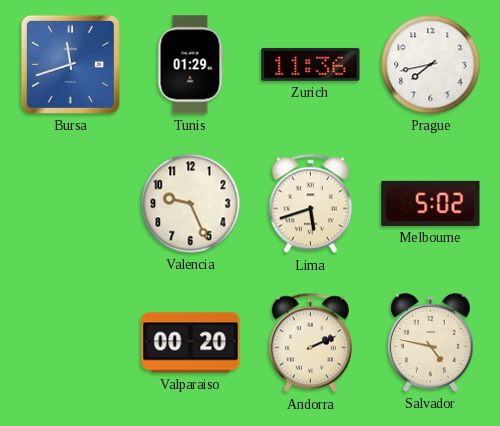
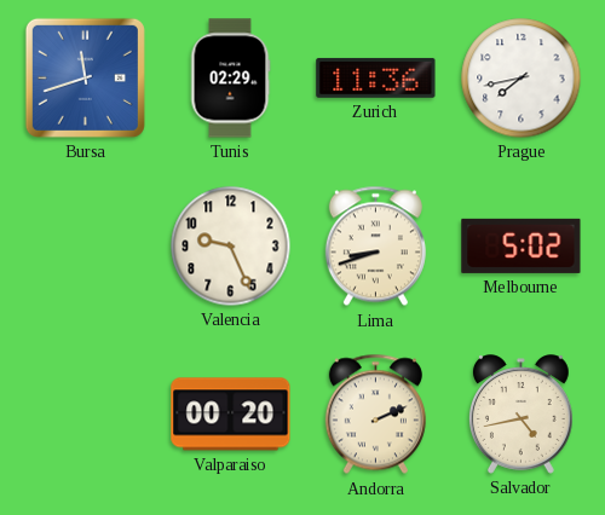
Tunis: 01:29 -> 02:29 (230, 79)
Lima: 5:42 -> 8:42 (375, 247)
Salvador: 4:47 -> 4:43 (522, 415)
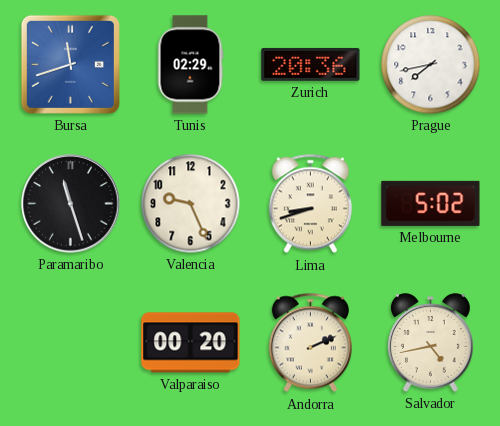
Zurich: 11:36 -> 20:36 (311, 64)
Paramaribo: none -> 11:27 (71, 204)
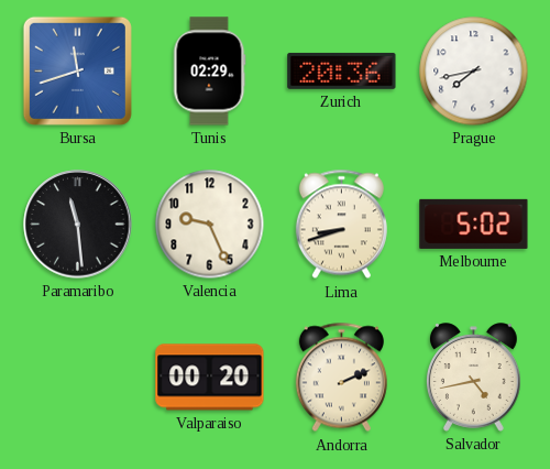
Paramaribo: 11:27 -> 11:29 (78, 225)
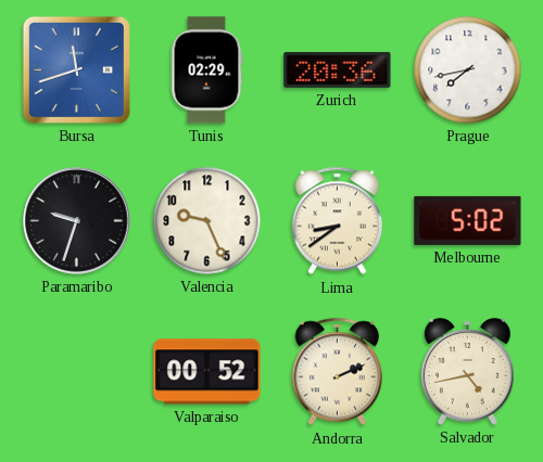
Paramaribo: 11:29 -> 9:33 (77, 221)
Lima: 8:42 -> 8:39 (337, 221)
Valparaiso: 00:20 -> 00:52 (207, 372)
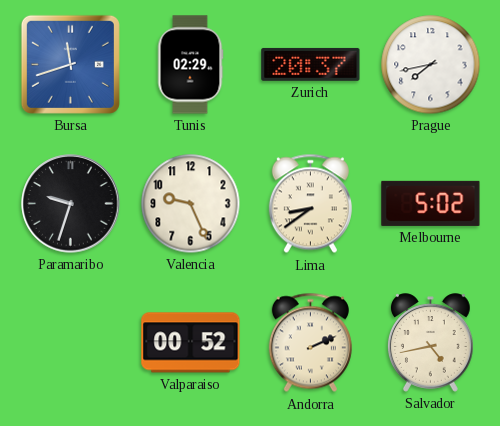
Zurich: 20:36 -> 20:37 (311, 64)
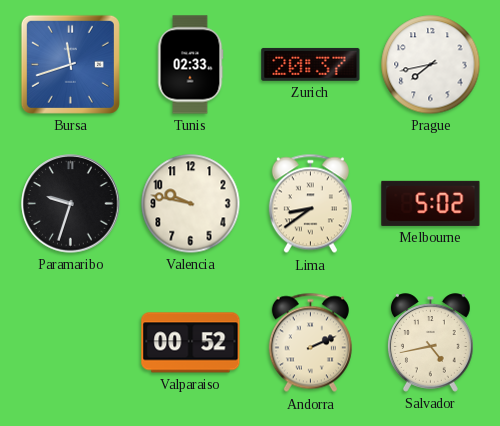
Tunis: 02:29 -> 02:33 (190, 65)
Valencia: 9:26 -> 9:47 (191, 204)
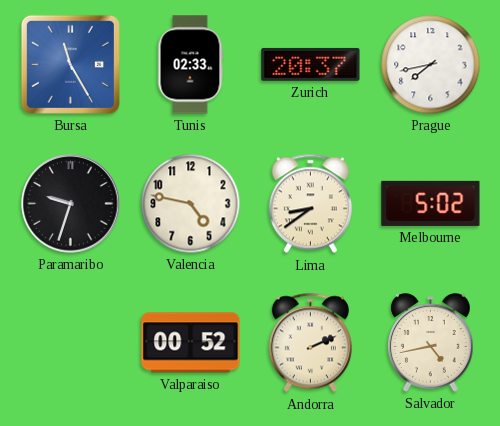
Bursa: 11:42 -> 11:25 (70, 64)
Valencia: 9:47 -> 4:47 (191, 204)
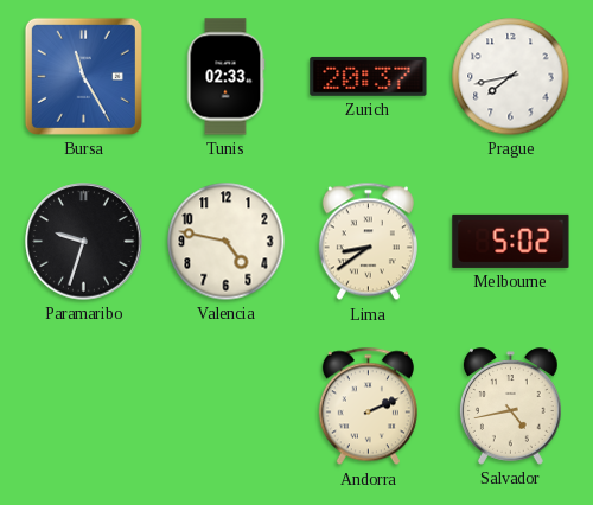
Valparaiso: 00:52 -> none (191, 343)
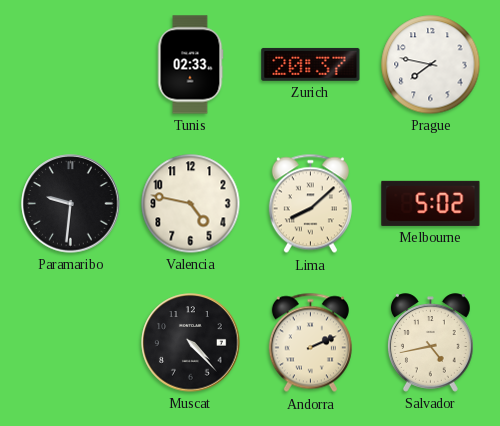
Bursa: 11:25 -> none (83, 76)
Prague: 7:43 -> 7:47 (431, 65)
Paramaribo: 9:33 -> 9:31 (71, 204)
Lima: 8:39 -> 8:08 (310, 204)
Muscat: none -> 4:23 (191, 343)
